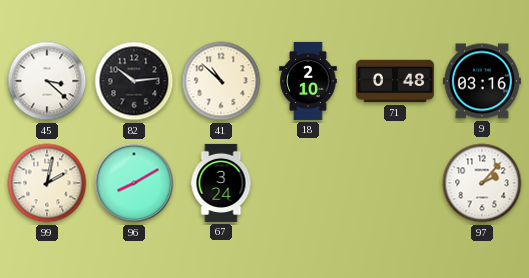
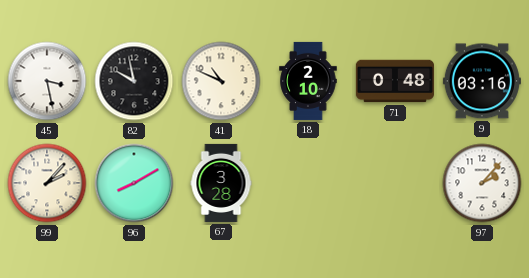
45: 3:22 -> 3:28 (47, 81)
82: 10:14 -> 9:58 (134, 81)
41: 10:52 -> 10:49 (221, 81)
99: 2:02 -> 2:07 (47, 183)
67: 3:24 -> 3:28 (221, 183)
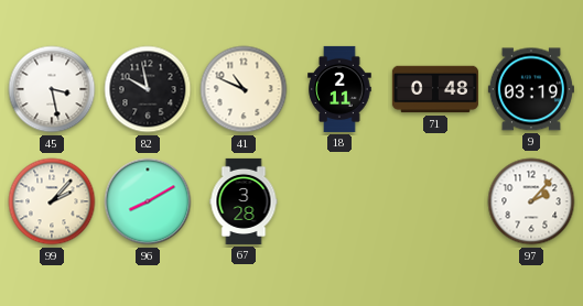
18: 2:10 -> 2:11 (339, 89)
9: 03:16 -> 03:19 (531, 89)
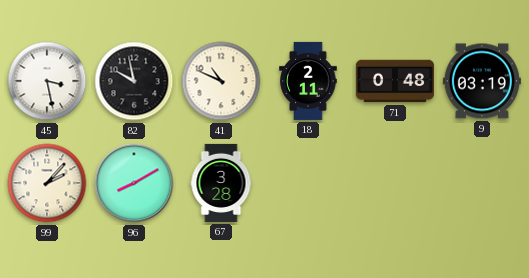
97: 2:07 -> none (531, 201)
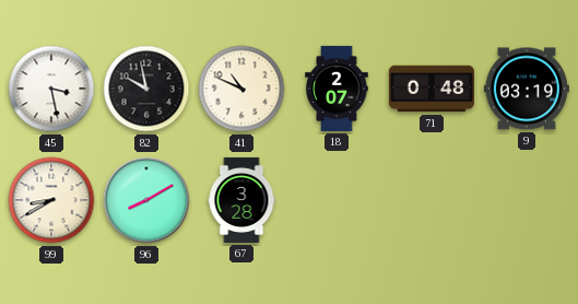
18: 2:11 -> 2:07 (337, 89)
99: 2:07 -> 8:40 (51, 200)
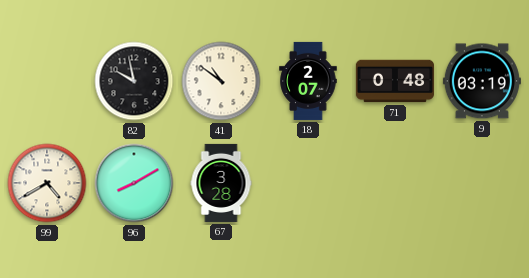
45: 3:28 -> none (51, 89)
41: 10:49 -> 10:51 (221, 81)
99: 8:40 -> 4:40 (47, 183)
